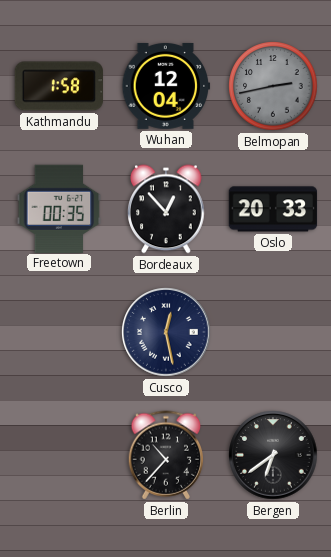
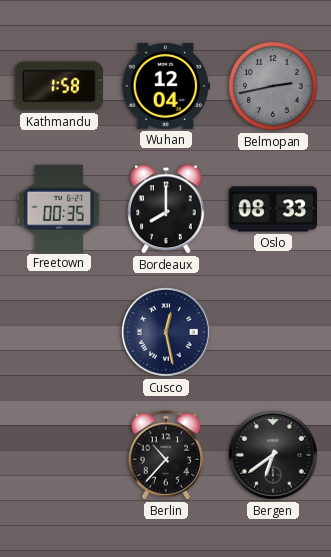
Bordeaux: 12:53 -> 8:00 (166, 209)
Oslo: 20:33 -> 08:33 (273, 209)
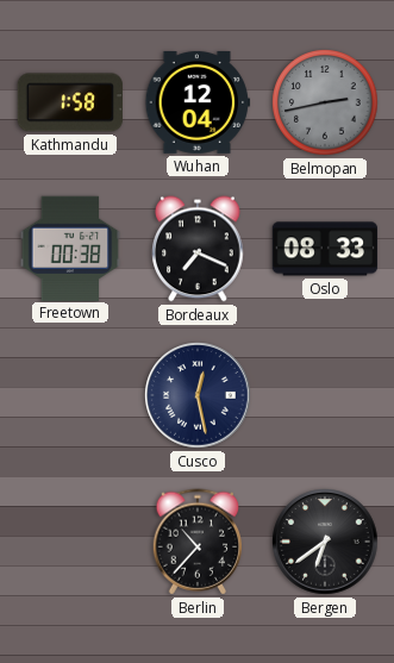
Freetown: 00:35 -> 00:38 (70, 248)
Bordeaux: 8:00 -> 7:19 (198, 249)
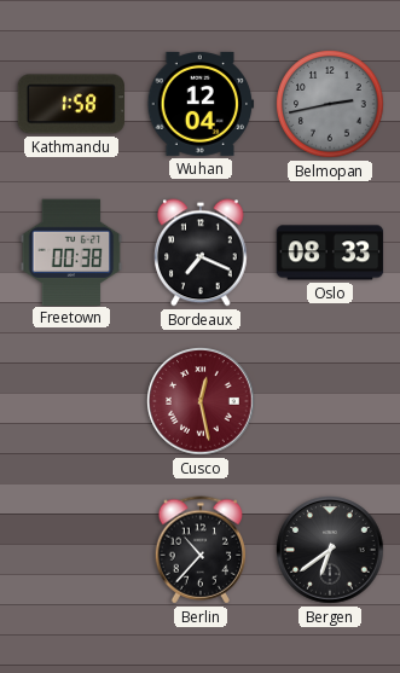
Cusco dial: navy -> burgundy (201, 401)
